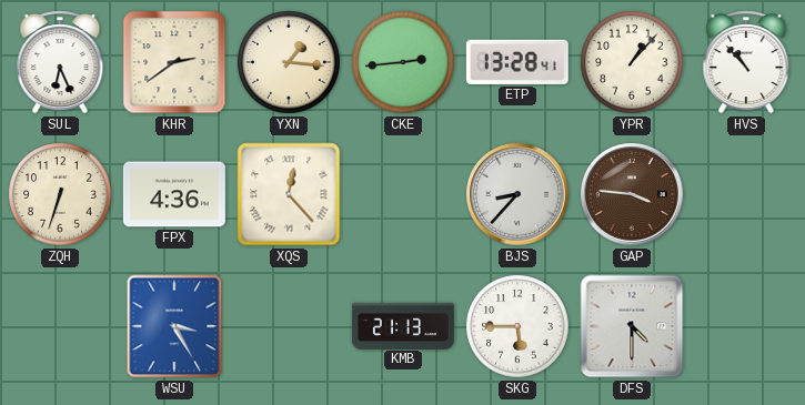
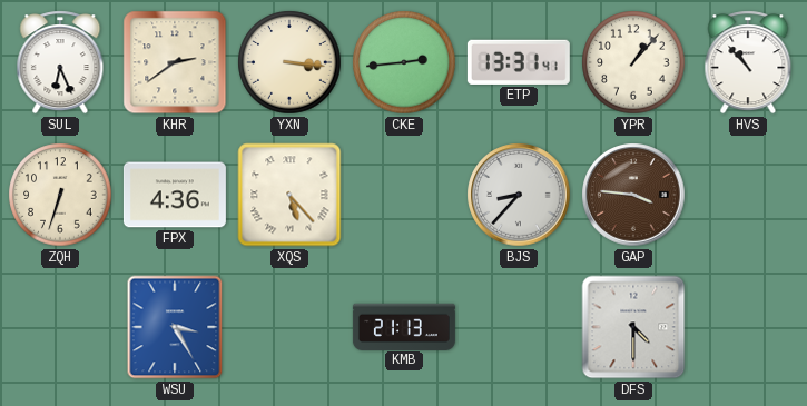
YXN: 1:16 -> 3:16 (289, 62)
ETP: 13:28 -> 13:31 (519, 62)
XQS: 12:23 -> 5:23 (289, 195)
SKG: 5:45 -> none (517, 326)
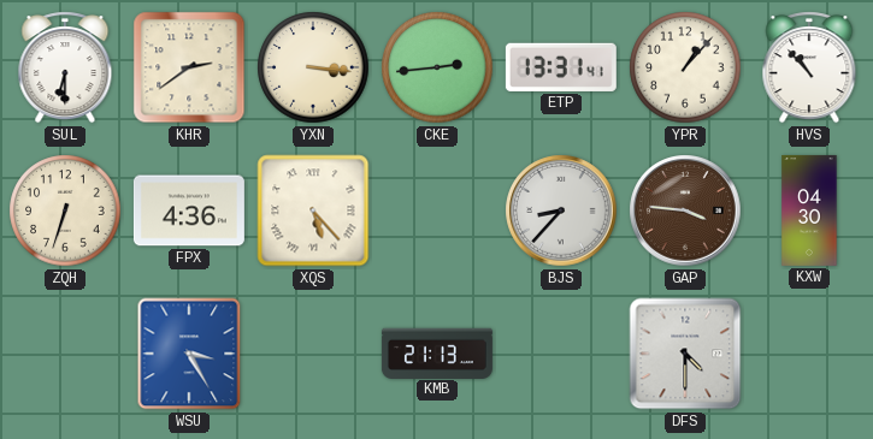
SUL: 6:26 -> 6:30 (65, 67)
KXW: none -> 04:30 (809, 210)
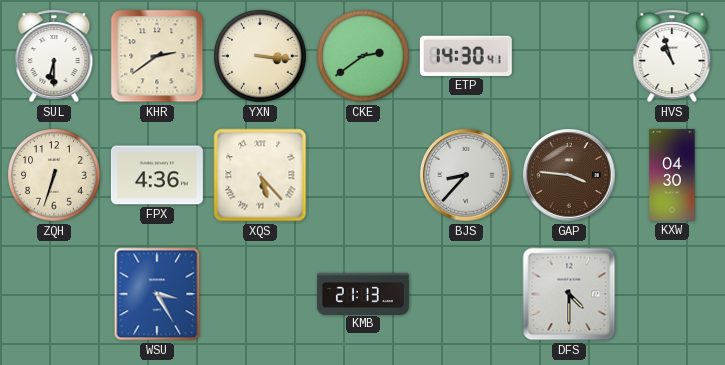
CKE: 2:44 -> 2:39 (363, 56)
ETP: 13:31 -> 14:30 (466, 56)
YPR: 1:07 -> none (685, 67)
HVS: 10:53 -> 10:57 (672, 56)
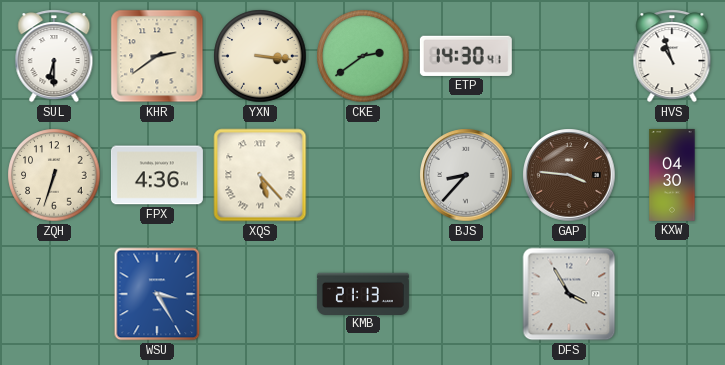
DFS: 4:30 -> 3:55 (569, 294)
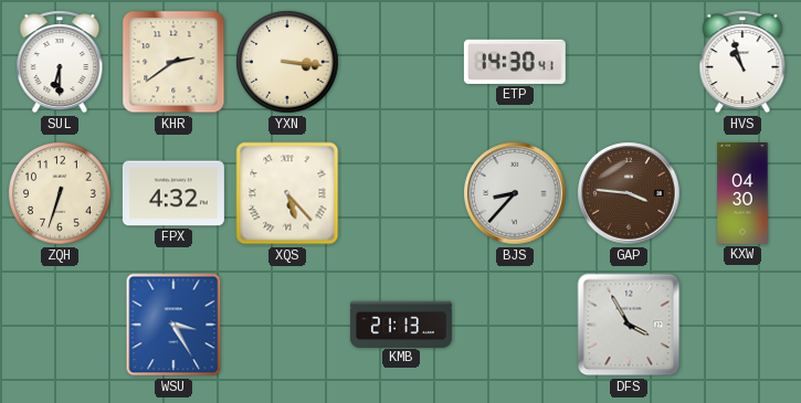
CKE: 2:39 -> none (363, 56)
FPX: 4:36 -> 4:32 (173, 193)
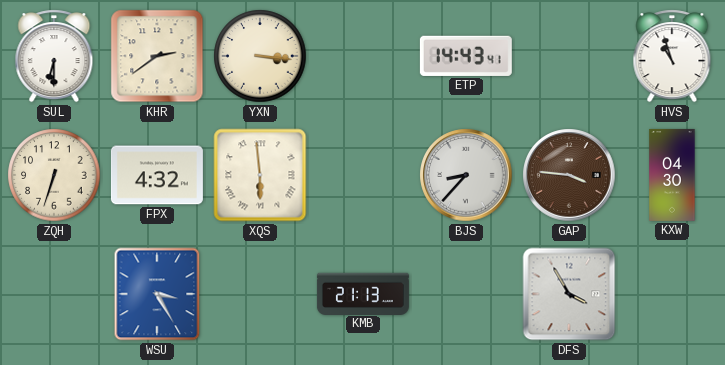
ETP: 14:30 -> 14:43 (466, 56)
XQS: 5:23 -> 5:59 (260, 175)
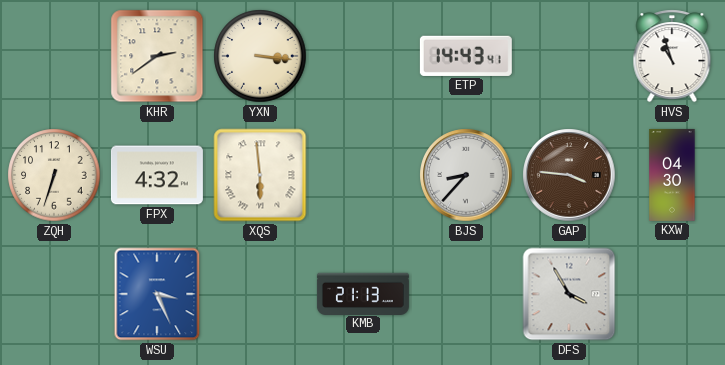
SUL: 6:30 -> none (54, 56)
WSU: 3:25 -> 3:26 (157, 294)
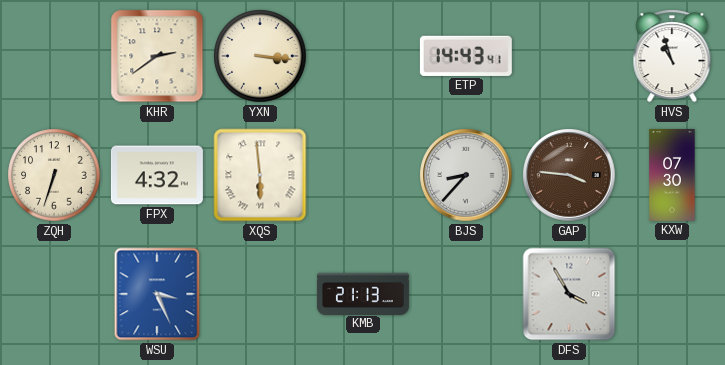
KXW: 04:30 -> 07:30 (672, 175)
